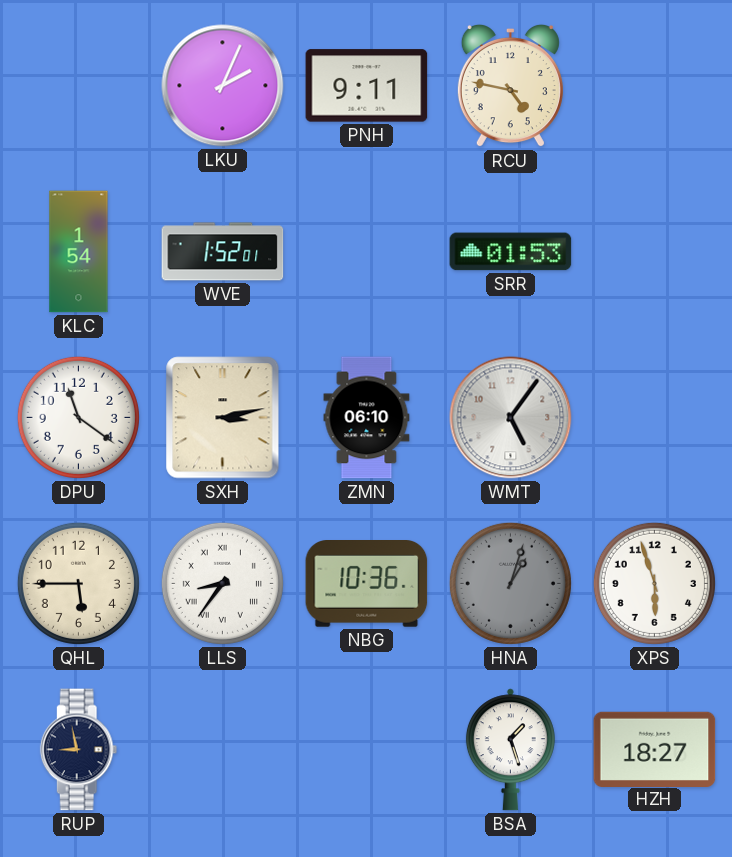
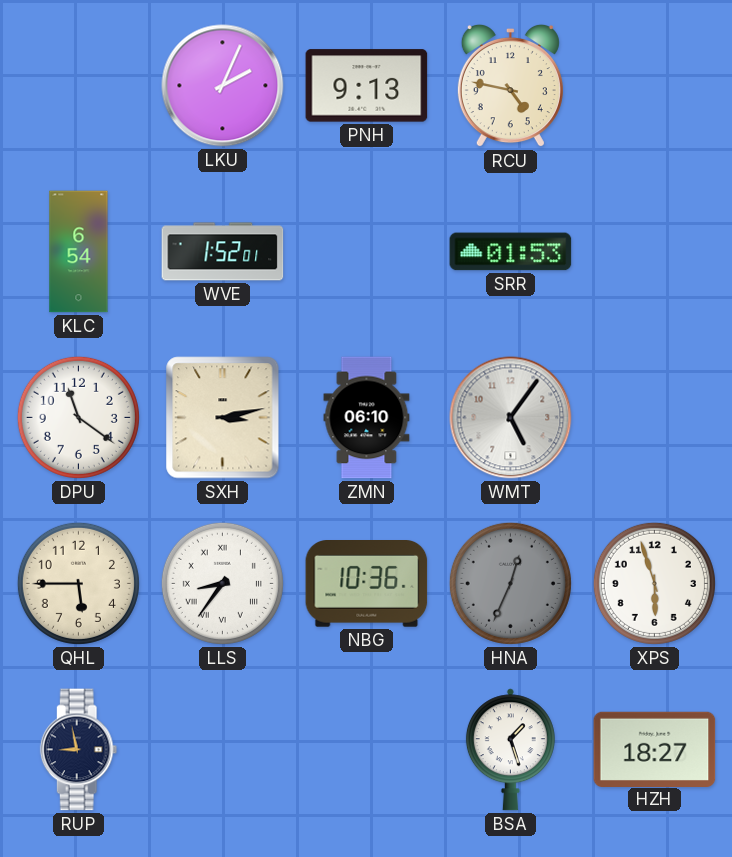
PNH: 9:11 -> 9:13 (367, 86)
KLC: 1:54 -> 6:54 (79, 252)
HNA: 1:03 -> 12:34 (510, 583)
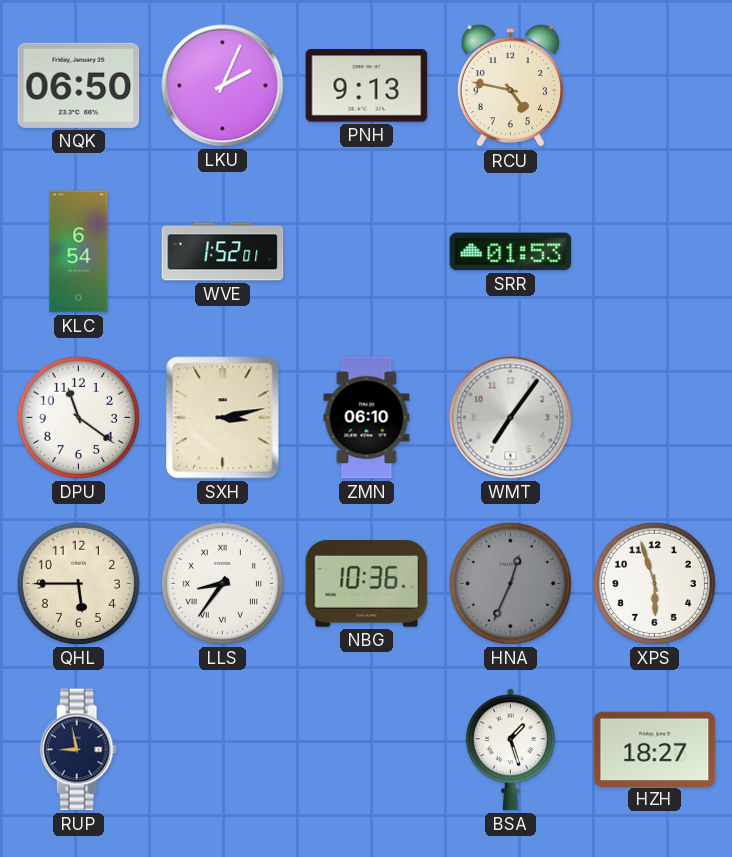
NQK: none -> 06:50 (79, 85)
WMT: 5:06 -> 7:06 (511, 418)
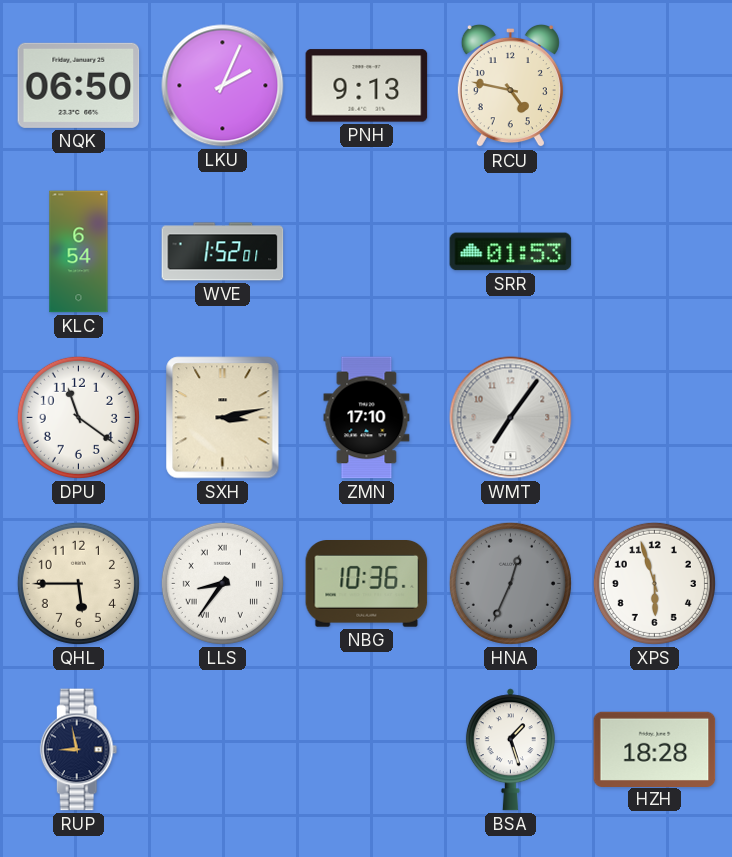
ZMN: 06:10 -> 17:10 (367, 418)
HZH: 18:27 -> 18:28 (655, 749)
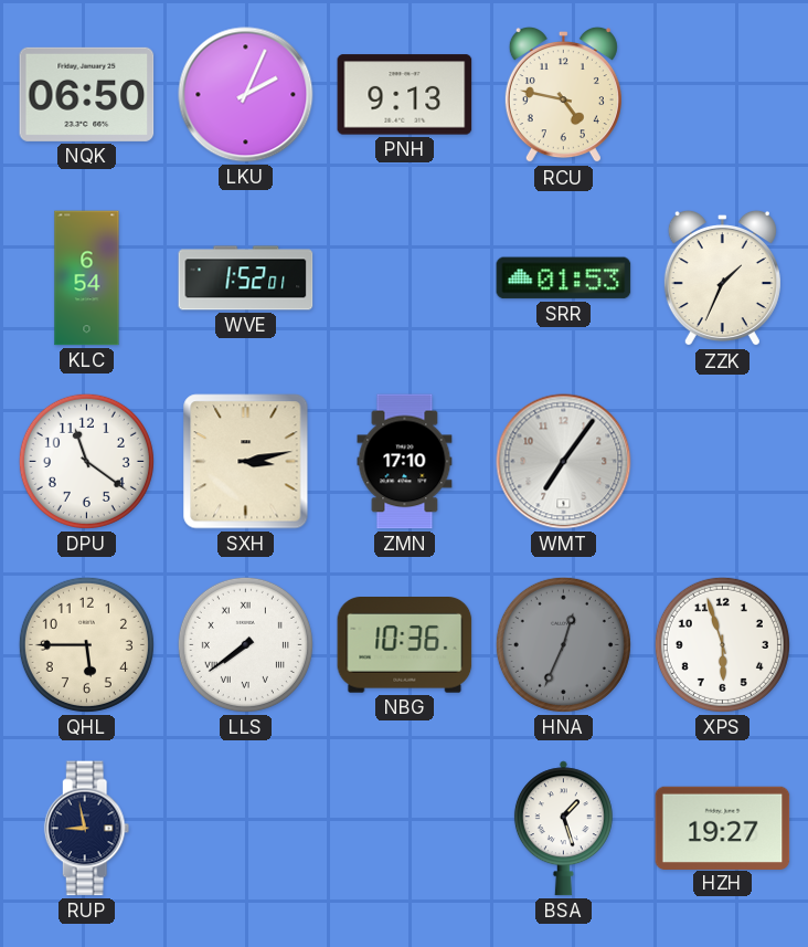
ZZK: none -> 1:34 (722, 278)
LLS: 8:36 -> 7:39 (245, 644)
HZH: 18:28 -> 19:27 (723, 828)
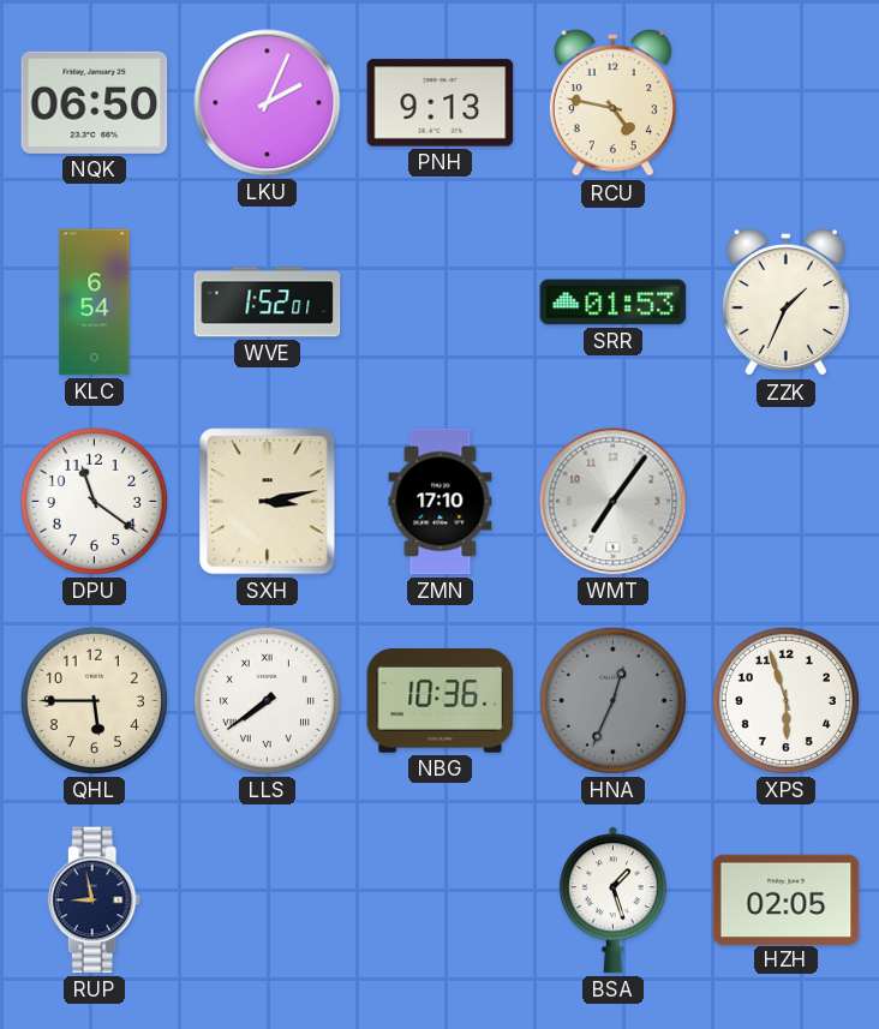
HZH: 19:27 -> 02:05 (787, 899)
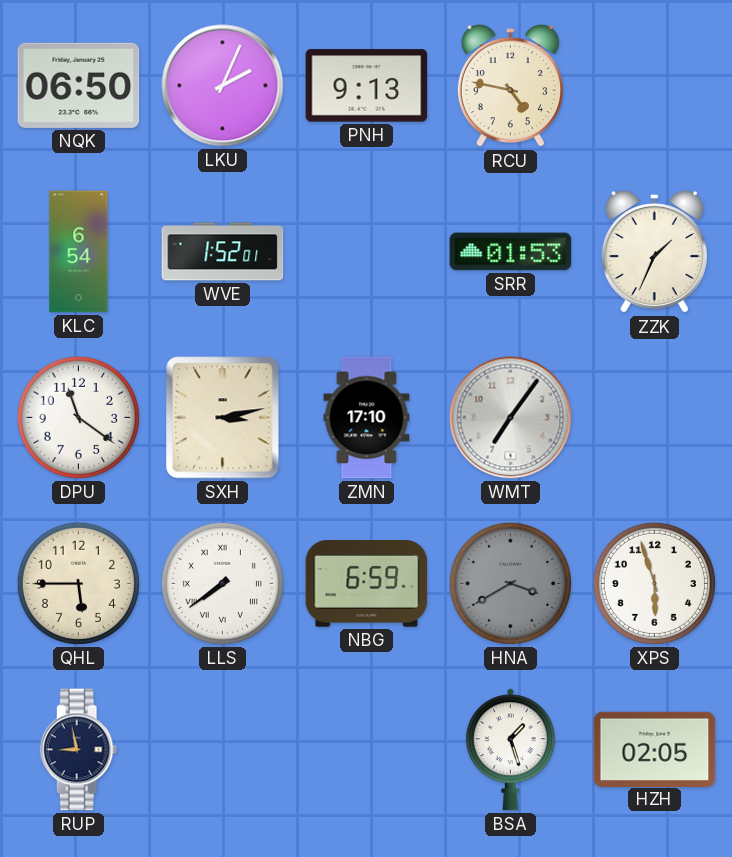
NBG: 10:36 -> 6:59 (367, 584)
HNA: 12:34 -> 3:40 (510, 583)
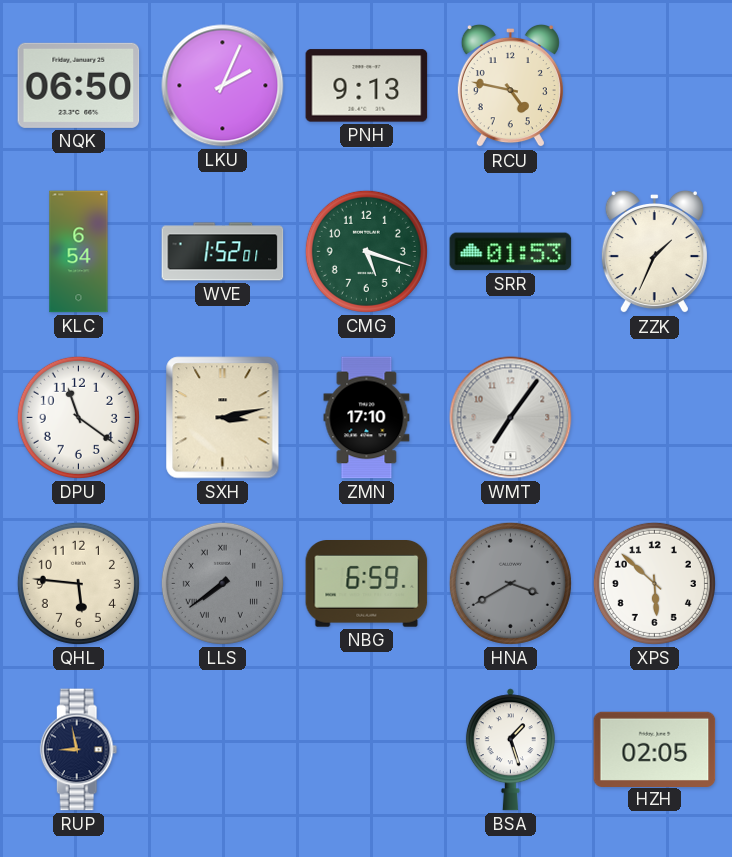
CMG: none -> 5:18 (366, 251)
QHL: 5:45 -> 5:46 (78, 583)
LLS dial: white -> grey (222, 583)
XPS: 5:57 -> 5:52 (654, 583)
